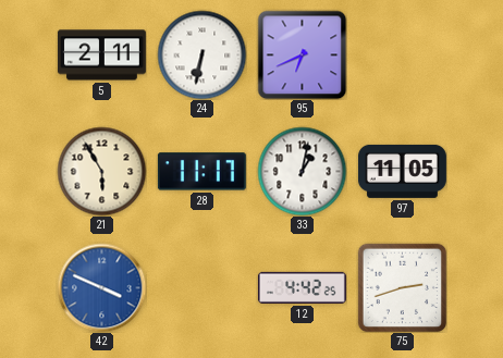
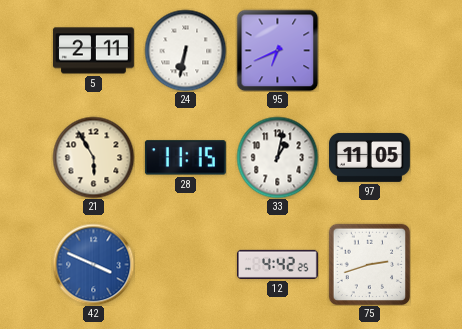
28: 11:17 -> 11:15 (185, 158)
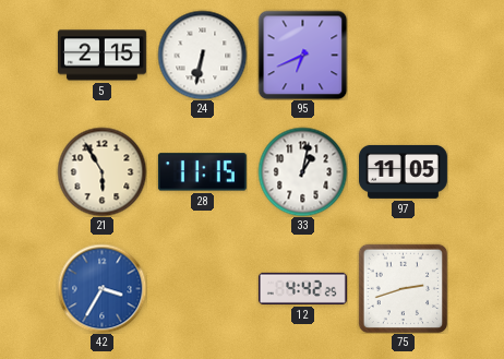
5: 2:11 -> 2:15 (101, 56)
42: 3:49 -> 3:35 (101, 288)
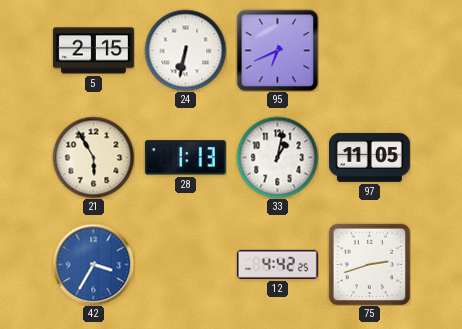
28: 11:15 -> 1:13 (185, 158)
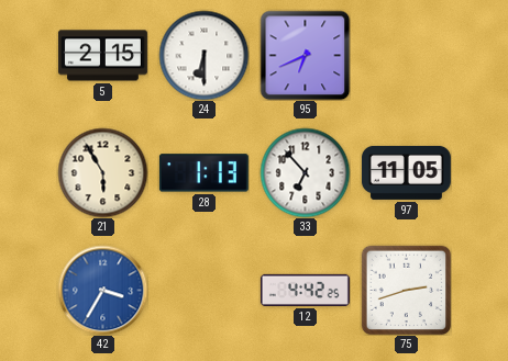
24: 6:32 -> 6:30 (203, 55)
33: 1:02 -> 6:53 (305, 172)
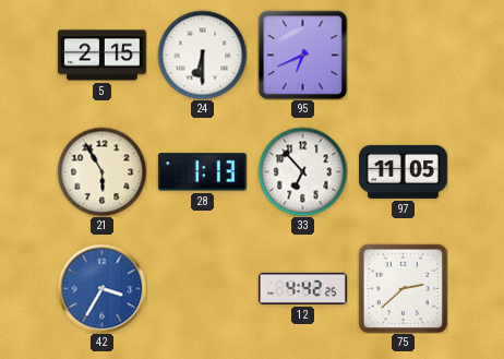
75: 2:42 -> 2:38 (403, 288)
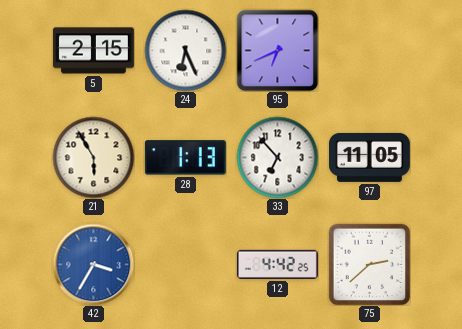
24: 6:30 -> 6:26 (185, 50)
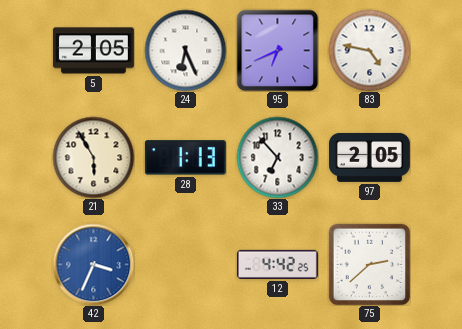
5: 2:15 -> 2:05 (93, 51)
83: none -> 4:47 (369, 50)
97: 11:05 -> 2:05 (369, 157)
42: 3:35 -> 3:34 (93, 264)
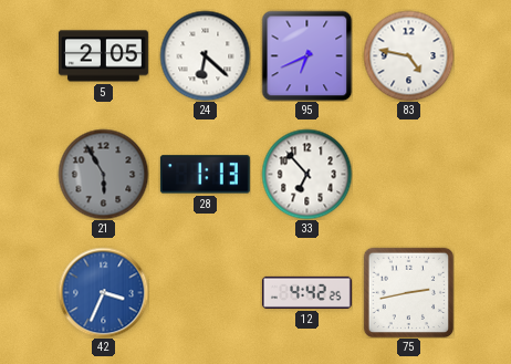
24: 6:26 -> 6:22 (205, 55)
21 dial: cream -> grey (103, 174)
97: 2:05 -> none (369, 157)
75: 2:38 -> 2:43 (408, 292)
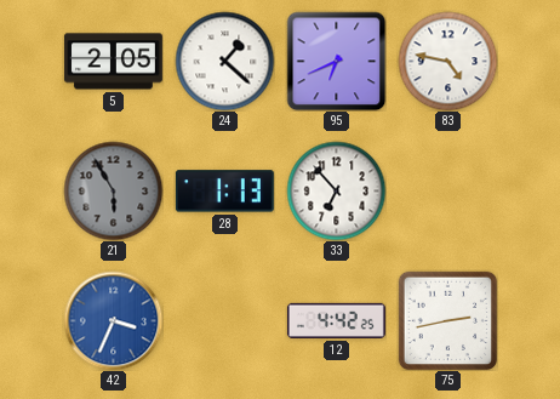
24: 6:22 -> 1:22 (224, 61)
